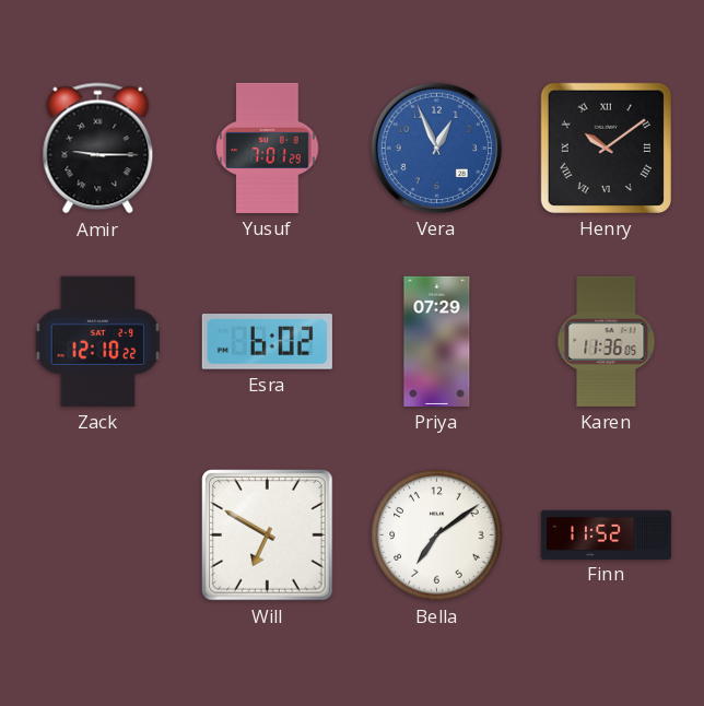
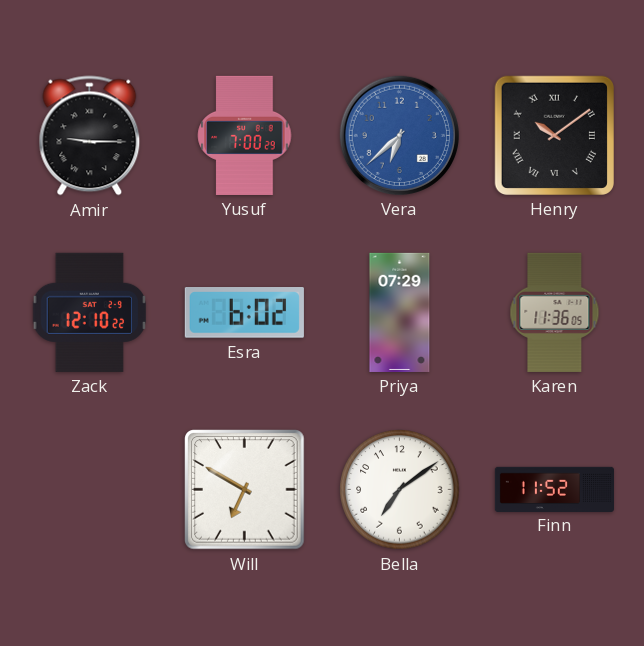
Yusuf: 7:01 -> 7:00 (245, 135)
Vera: 12:56 -> 6:38 (399, 135)
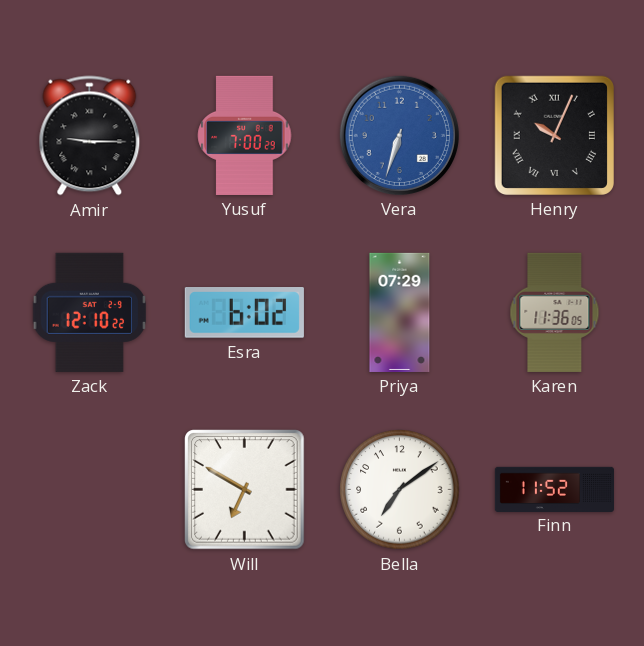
Vera: 6:38 -> 6:33 (399, 135)
Henry: 10:09 -> 10:04 (554, 135)
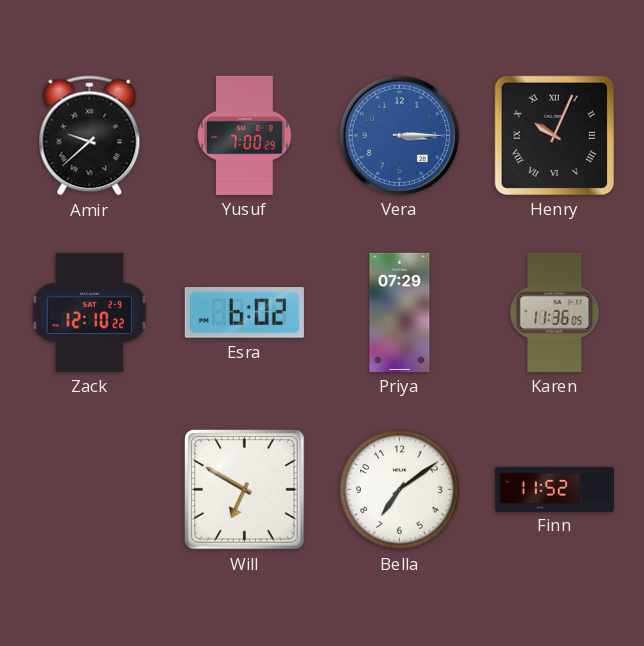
Amir: 9:15 -> 9:38 (90, 136)
Vera: 6:33 -> 3:15 (399, 135)
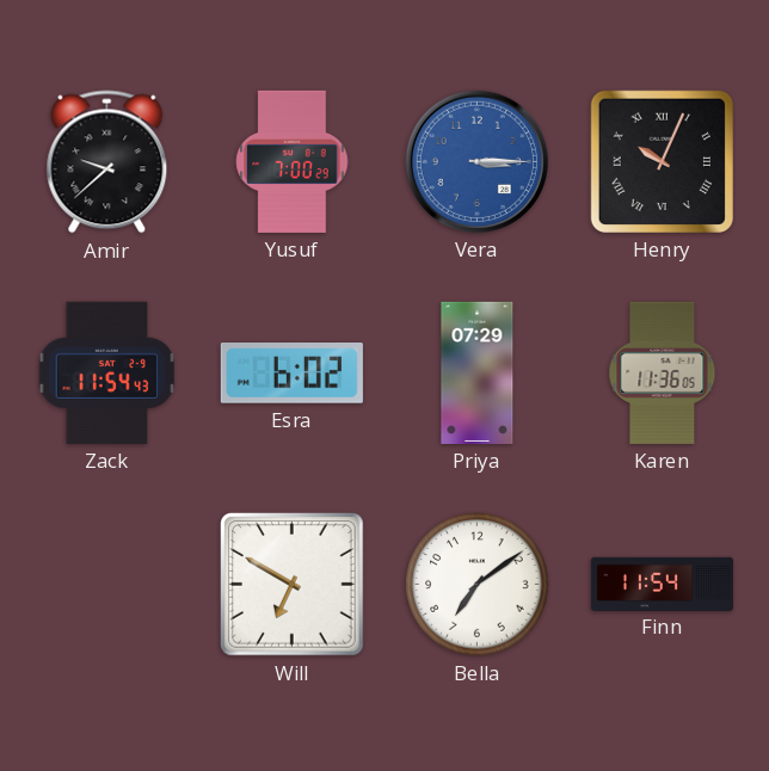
Zack: 12:10 -> 11:54 (107, 372)
Finn: 11:52 -> 11:54 (662, 584)
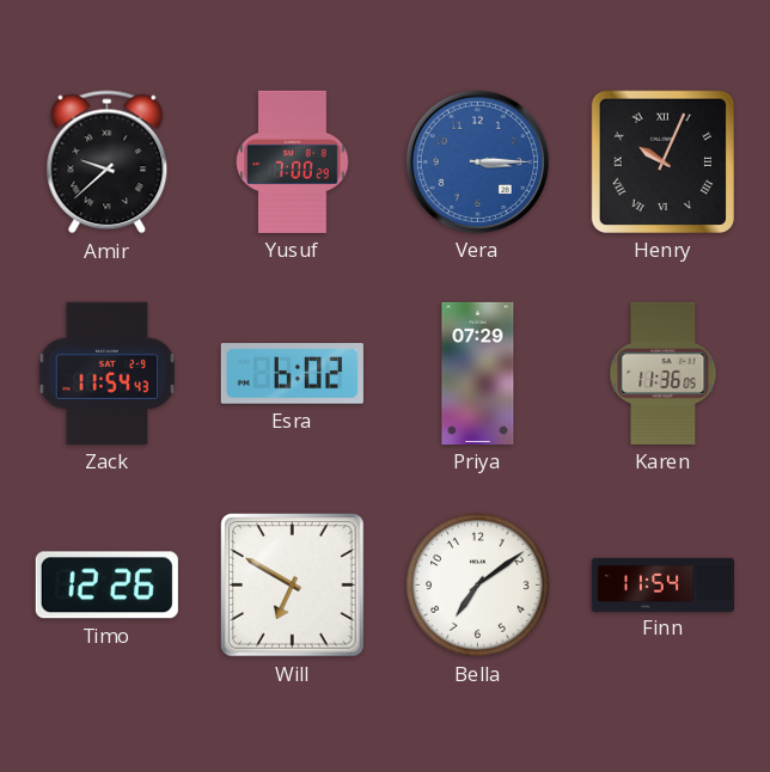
Timo: none -> 12:26 (106, 586)
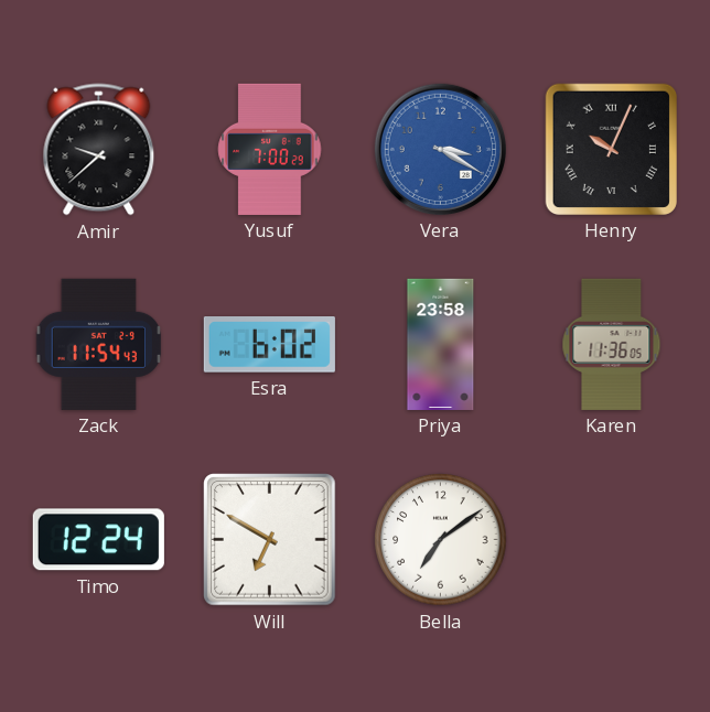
Vera: 3:15 -> 3:20 (440, 149)
Priya: 07:29 -> 23:58 (441, 344)
Timo: 12:26 -> 12:24 (98, 540)
Finn: 11:54 -> none (662, 584)
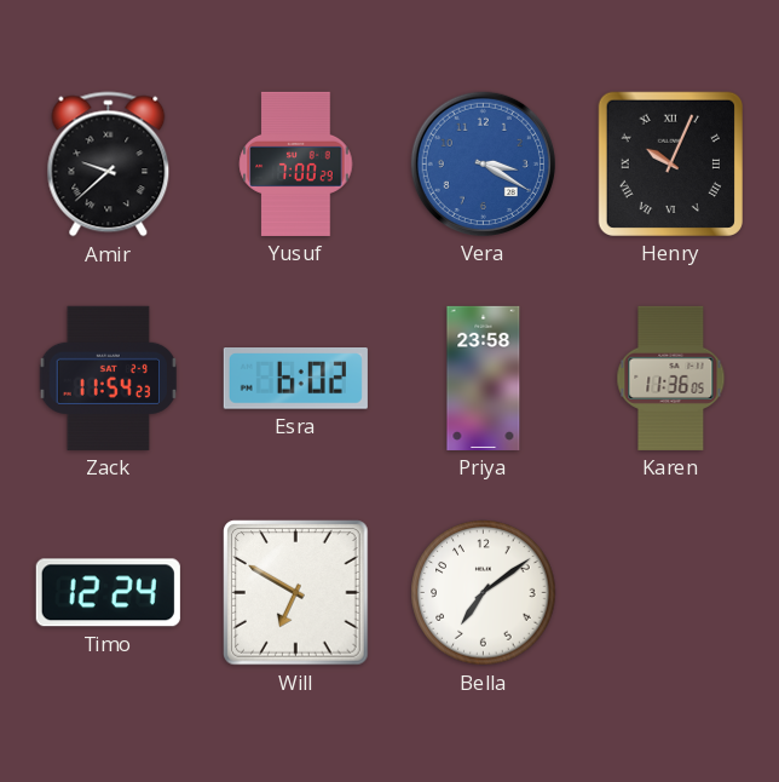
Zack: 11:54:43 -> 11:54:23 (109, 378)
